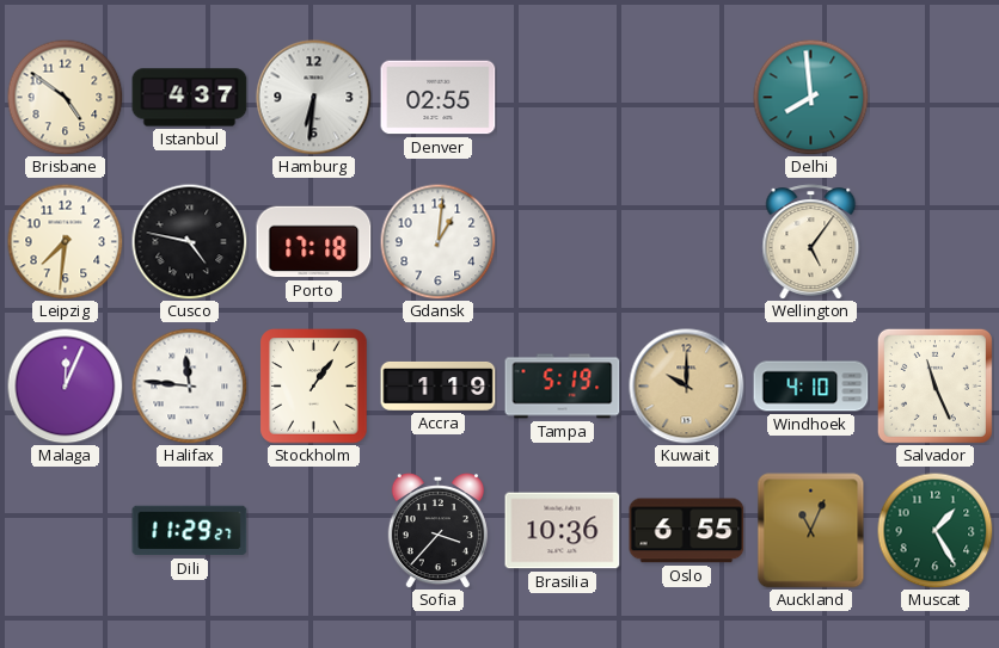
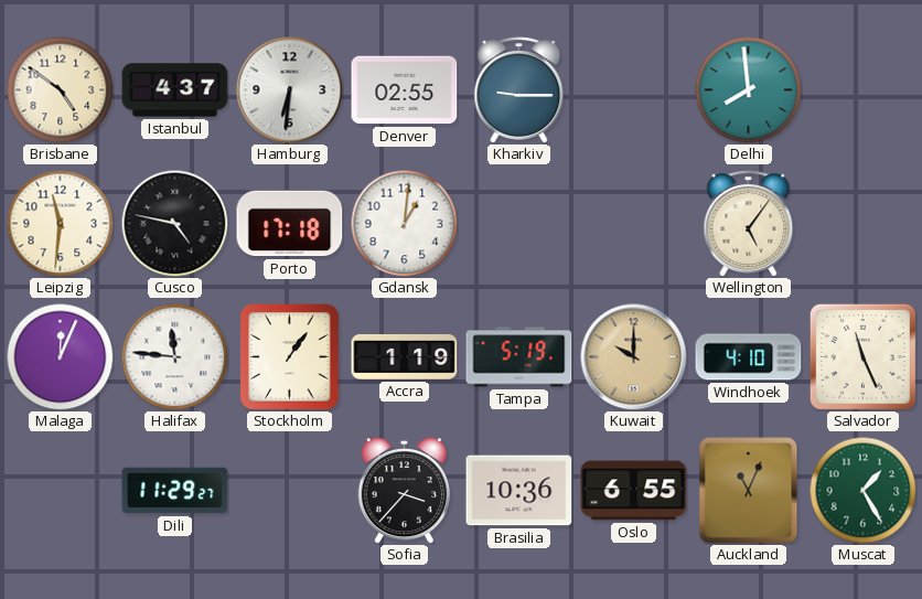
Kharkiv: none -> 9:15 (519, 90)
Leipzig: 7:31 -> 11:31 (60, 223)
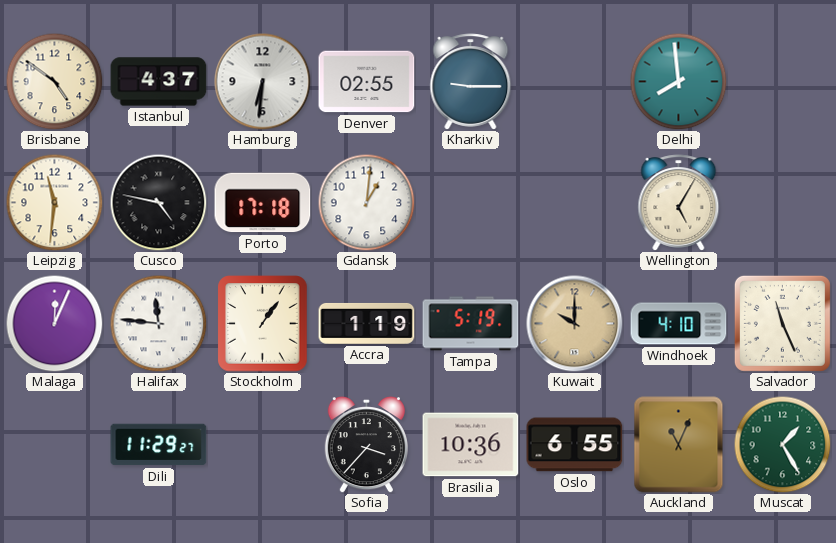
Wellington: 5:06 -> 5:05 (679, 203)
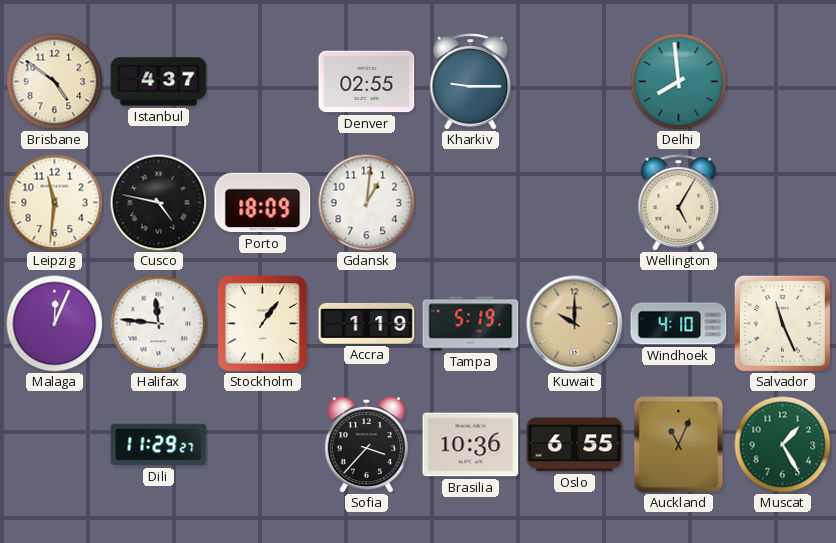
Hamburg: 6:31 -> none (263, 82)
Porto: 17:18 -> 18:09 (263, 203)
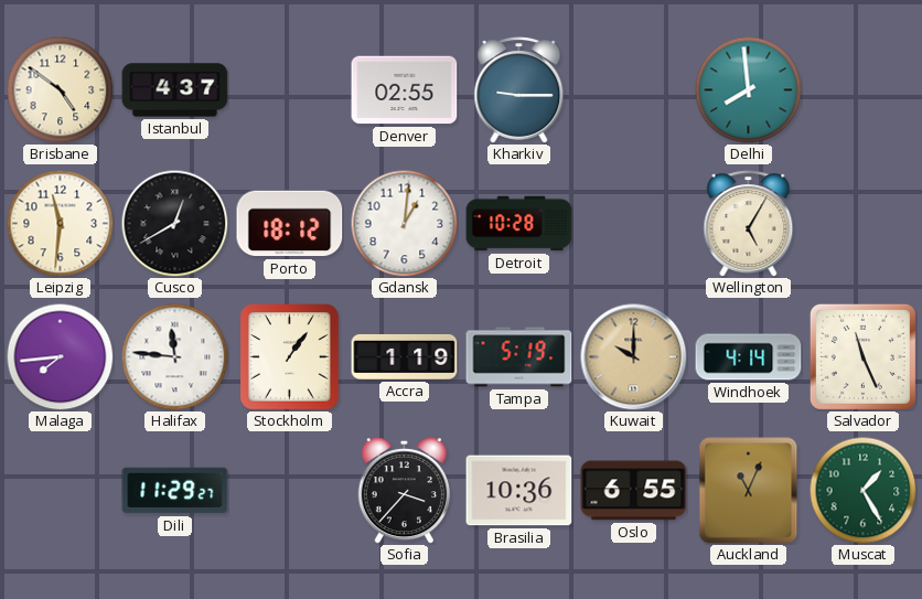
Cusco: 4:47 -> 12:40 (174, 223)
Porto: 18:09 -> 18:12 (290, 224)
Detroit: none -> 10:28 (519, 224)
Malaga: 12:04 -> 7:44 (60, 356)
Windhoek: 4:10 -> 4:14 (749, 357)
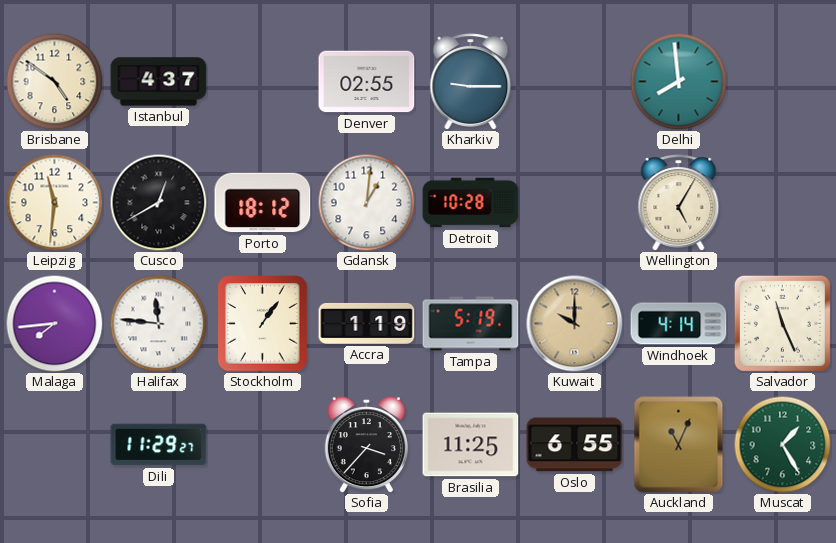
Brasilia: 10:36 -> 11:25 (471, 445)
